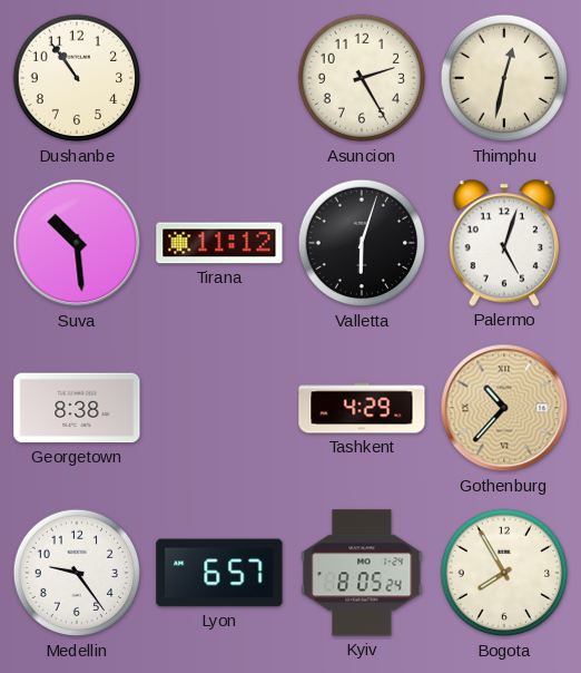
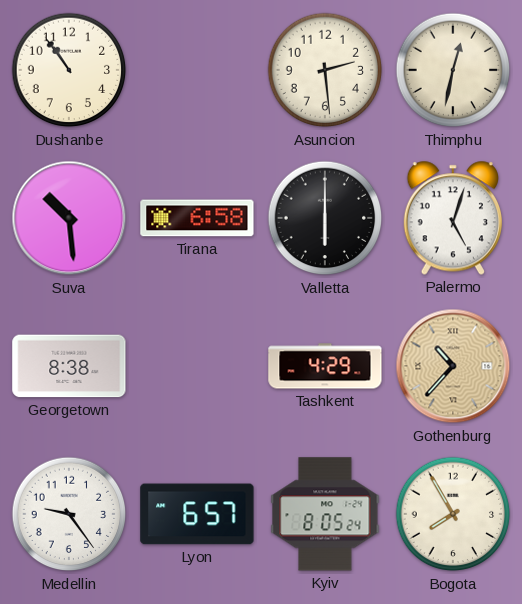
Asuncion: 2:25 -> 2:29 (325, 70)
Tirana: 11:12 -> 6:58 (197, 218)
Valletta: 6:03 -> 6:00 (325, 218)
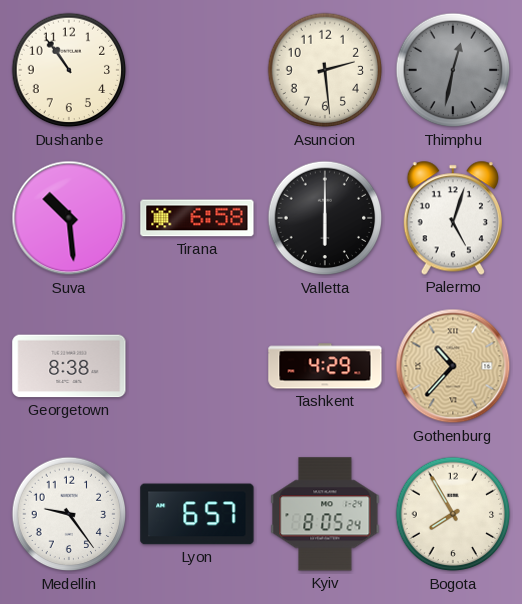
Thimphu dial: cream -> grey (453, 70)
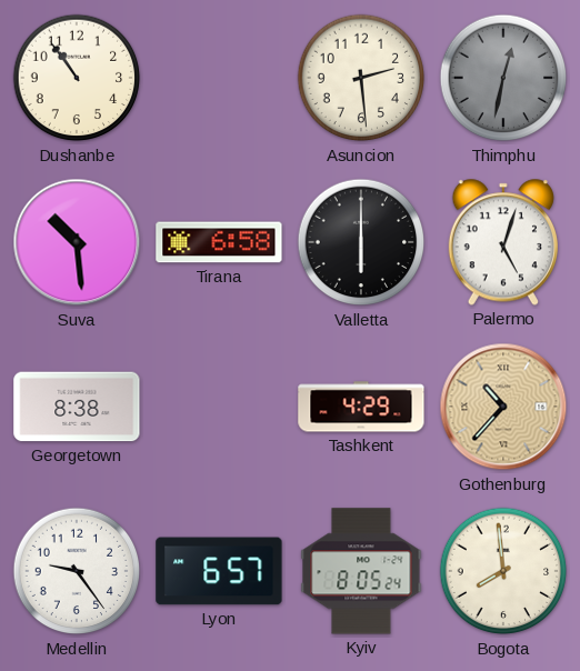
Bogota: 7:55 -> 7:59 (503, 571)
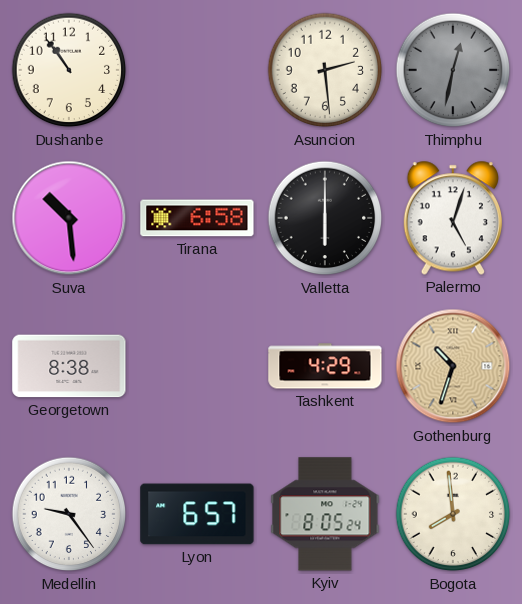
Gothenburg: 10:37 -> 10:33 (453, 366)
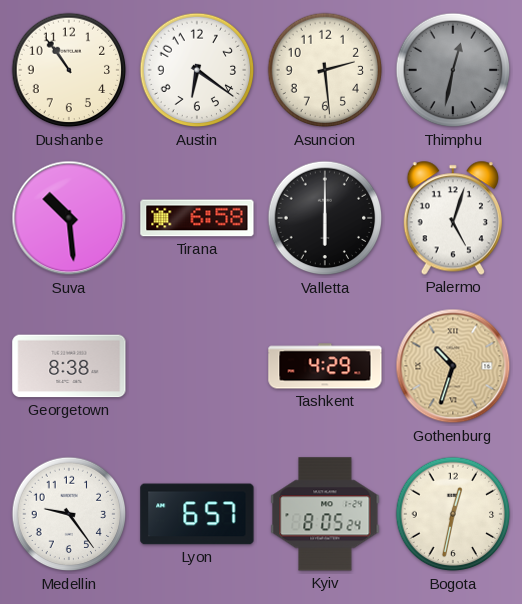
Austin: none -> 6:21 (197, 70)
Bogota: 7:59 -> 12:32 (453, 514)
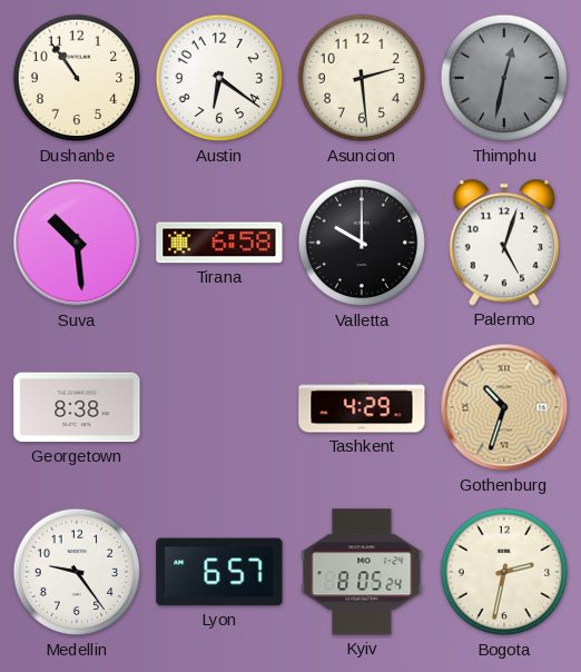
Valletta: 6:00 -> 10:00 (362, 243)
Bogota: 12:32 -> 2:32 (504, 572)
